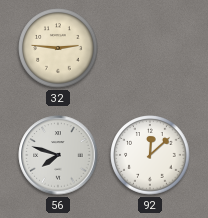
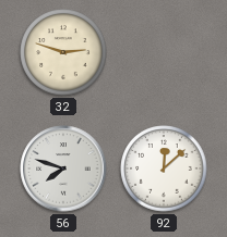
32: 2:46 -> 2:48 (63, 52)
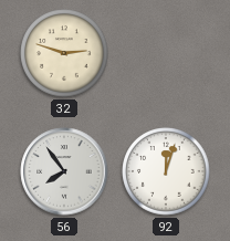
56: 7:48 -> 7:54 (64, 171)
92: 12:08 -> 12:03 (166, 171)
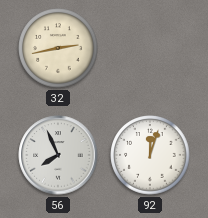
32: 2:48 -> 2:43 (58, 48)
56: 7:54 -> 7:56 (58, 155)
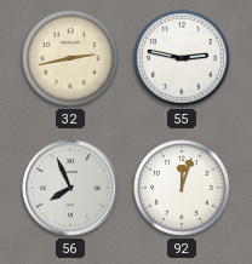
55: none -> 2:47 (182, 58)
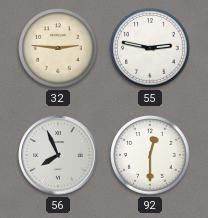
32: 2:43 -> 2:46 (58, 48)
92: 12:03 -> 12:30 (150, 155)
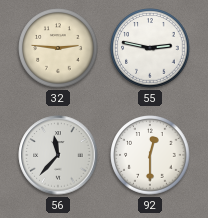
56: 7:56 -> 11:37 (58, 155)
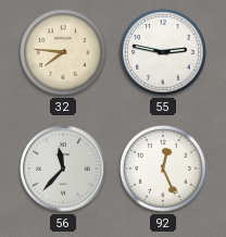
32: 2:46 -> 7:46 (63, 52)
92: 12:30 -> 12:26 (163, 169)
